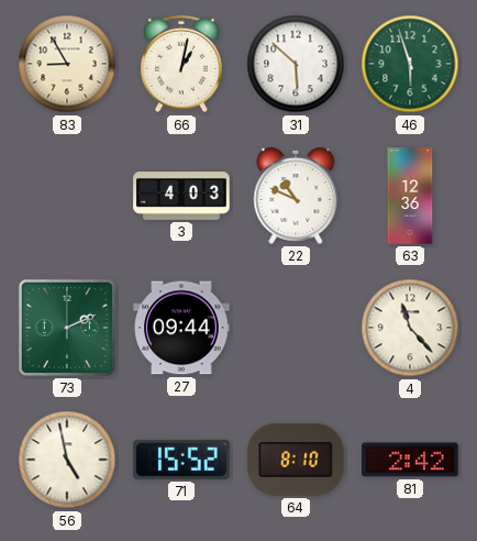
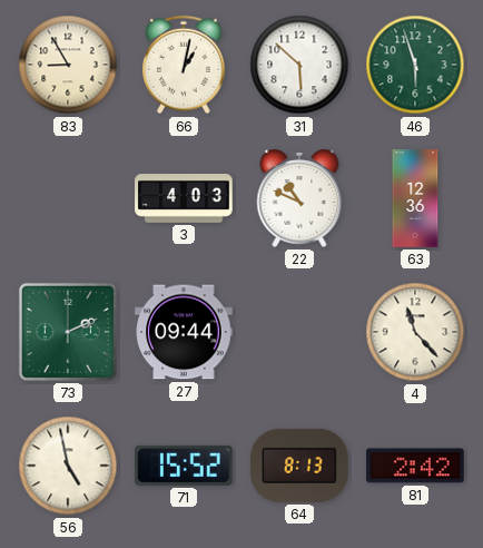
64: 8:10 -> 8:13 (299, 466)
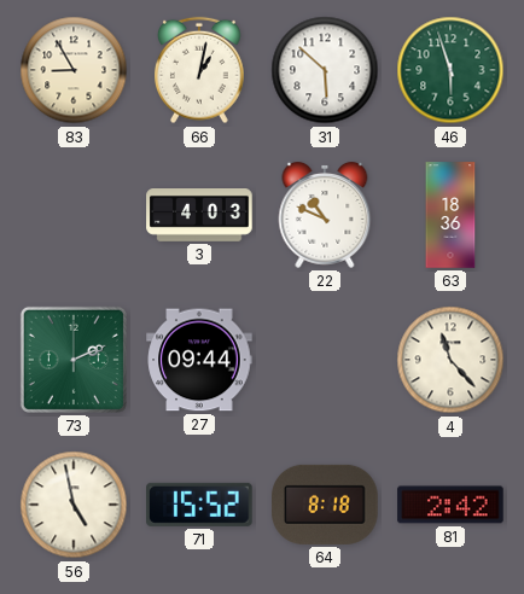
63: 12:36 -> 18:36 (450, 215)
64: 8:13 -> 8:18 (325, 505)
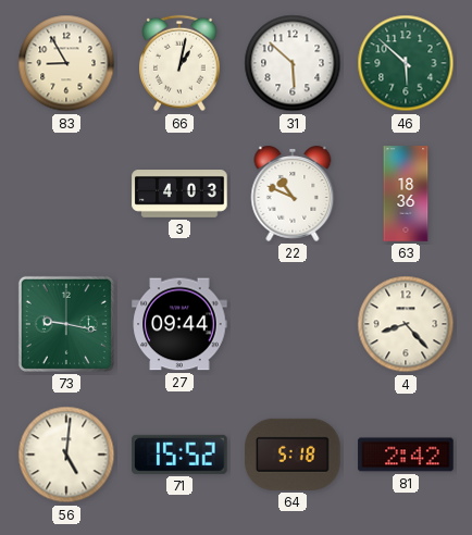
46: 5:57 -> 5:52 (406, 63)
73: 2:11 -> 9:17 (66, 324)
4: 11:23 -> 8:23 (406, 324)
56: 4:58 -> 5:01 (66, 455)
64: 8:18 -> 5:18 (293, 455)
